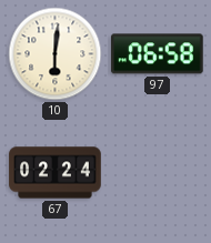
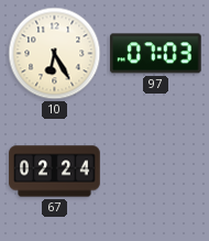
10: 6:01 -> 6:25 (55, 54)
97: 06:58 -> 07:03 (155, 54)
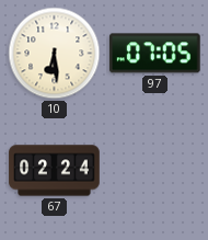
10: 6:25 -> 6:29 (55, 54)
97: 07:03 -> 07:05 (154, 54)
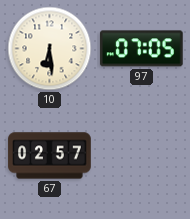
67: 02:24 -> 02:57 (50, 156)
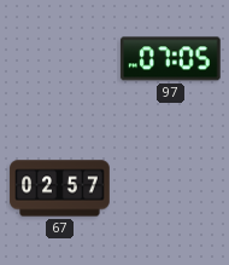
10: 6:29 -> none (50, 49)
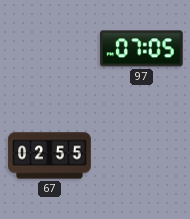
67: 02:57 -> 02:55 (50, 156)
